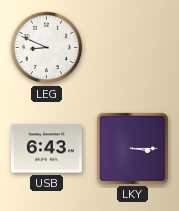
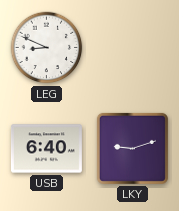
USB: 6:43 -> 6:40 (46, 149)
LKY: 3:15 -> 9:12 (132, 148)
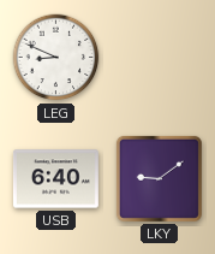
LKY: 9:12 -> 9:09 (159, 178)
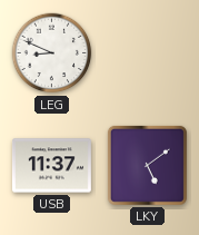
USB: 6:40 -> 11:37 (51, 166)
LKY: 9:09 -> 5:09 (147, 165)
